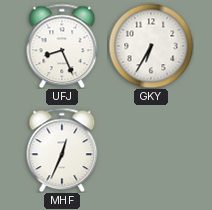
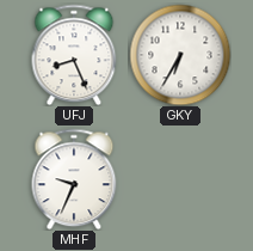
MHF: 12:34 -> 9:34 (74, 179)
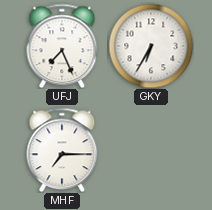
UFJ: 8:26 -> 7:26 (62, 46)
MHF: 9:34 -> 7:15 (62, 150)
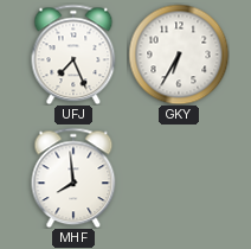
MHF: 7:15 -> 7:59 (73, 178)
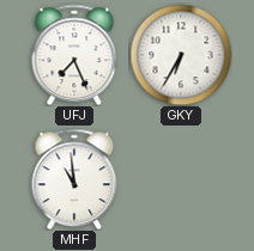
MHF: 7:59 -> 10:59 (74, 179)
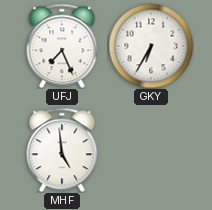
MHF: 10:59 -> 4:59 (62, 150)
